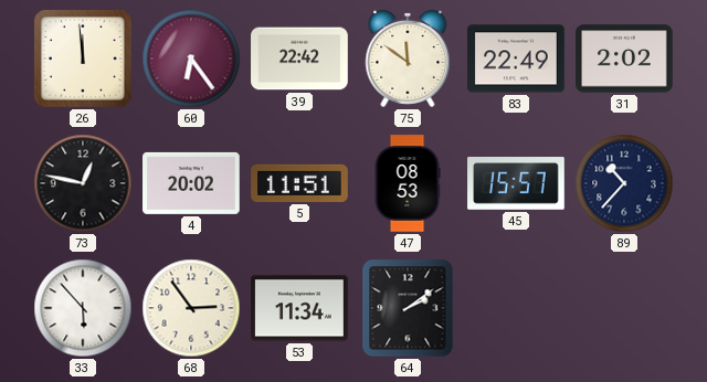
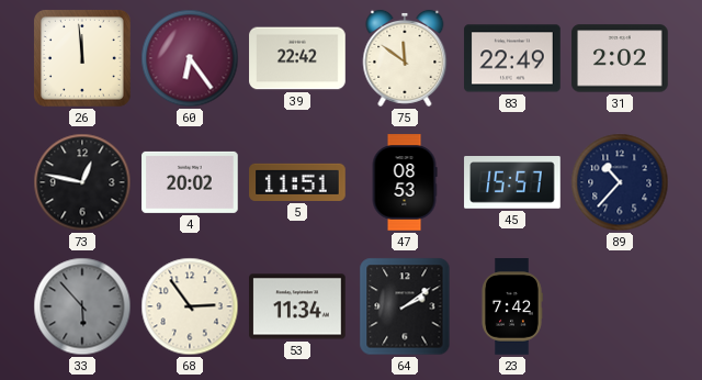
33 dial: white -> grey (82, 306)
23: none -> 7:42 (512, 306)
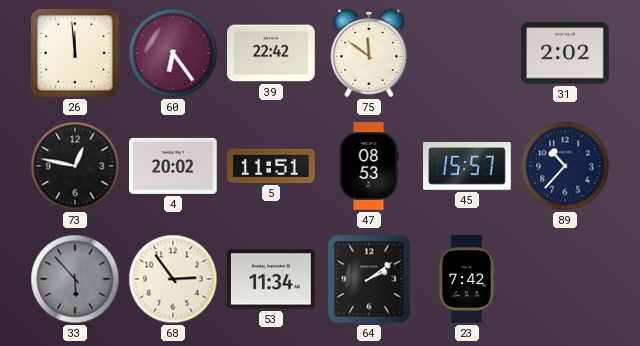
83: 22:49 -> none (512, 58)
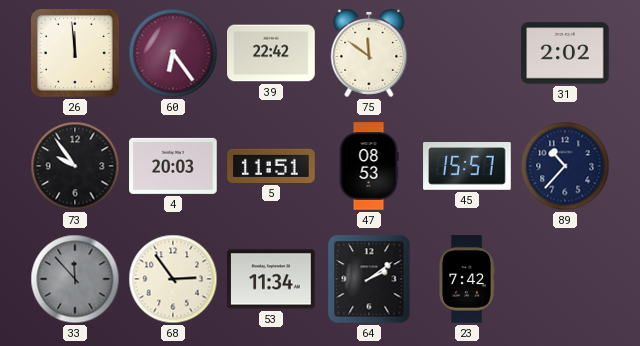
73: 12:47 -> 9:54 (75, 166)
4: 20:02 -> 20:03 (173, 166)
33: 5:53 -> 11:53 (75, 279)
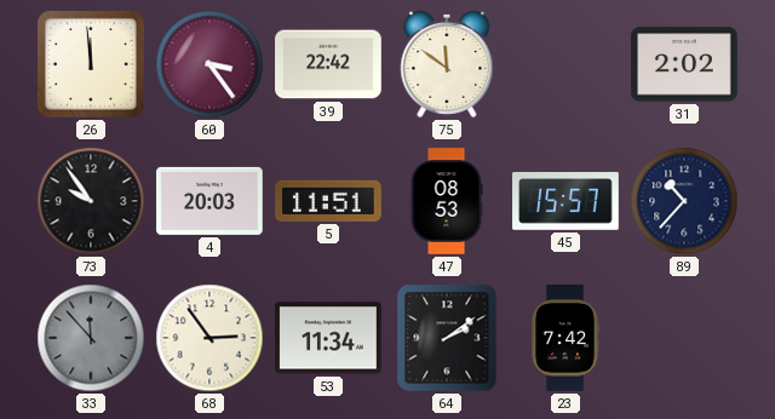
60: 6:24 -> 3:24 (209, 64)
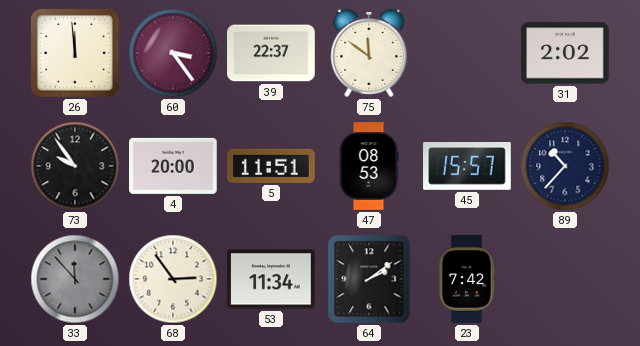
39: 22:42 -> 22:37 (271, 53)
4: 20:03 -> 20:00 (173, 166)
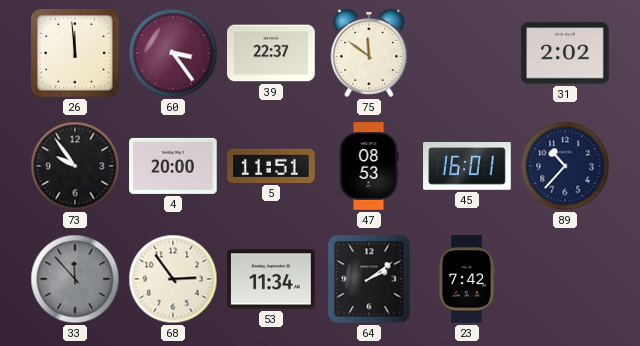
45: 15:57 -> 16:01 (467, 167)
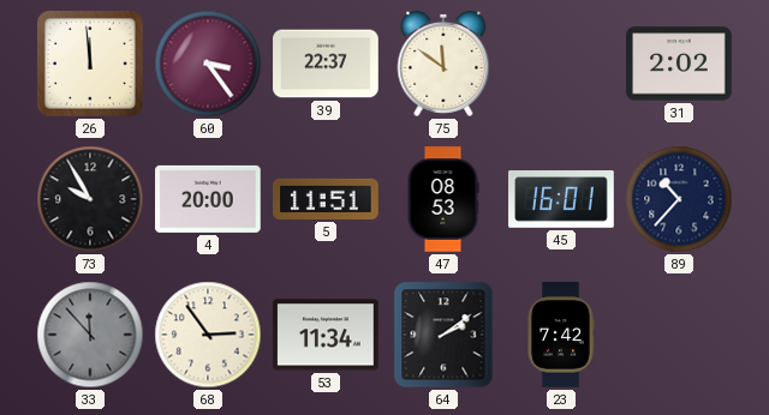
73: 9:54 -> 9:55 (90, 199)
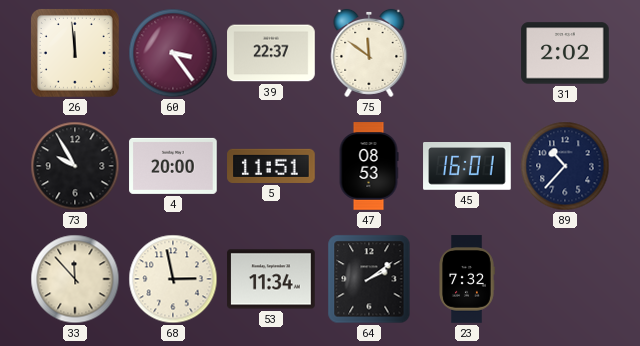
33 dial: grey -> cream (75, 279)
68: 2:54 -> 2:58 (173, 279)
23: 7:42 -> 7:32 (467, 279)
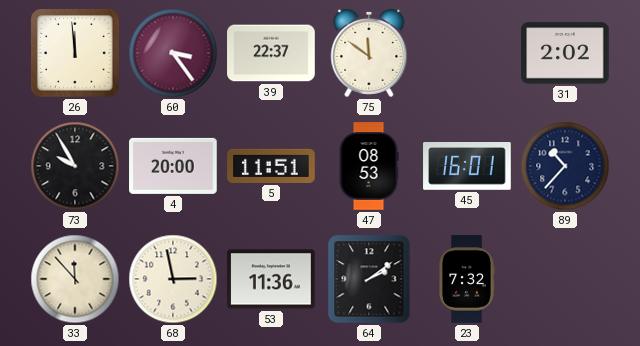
53: 11:34 -> 11:36 (271, 279)
